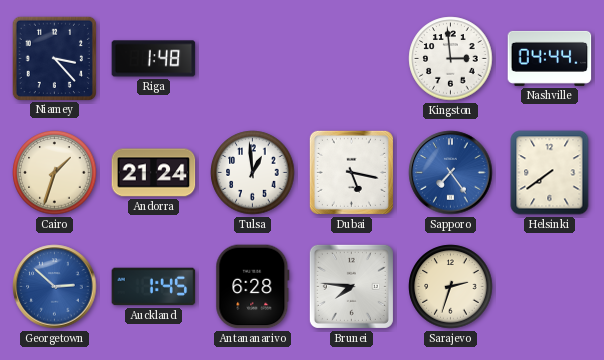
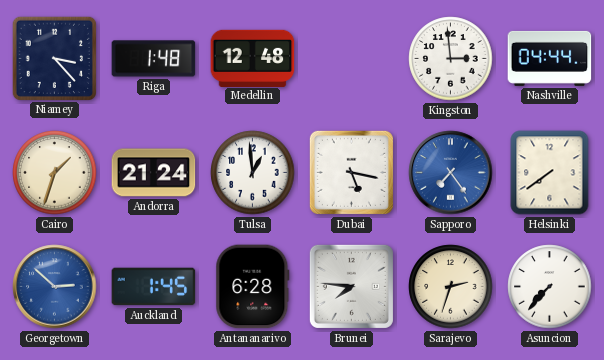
Medellin: none -> 12:48 (253, 58)
Asuncion: none -> 7:37 (550, 287)
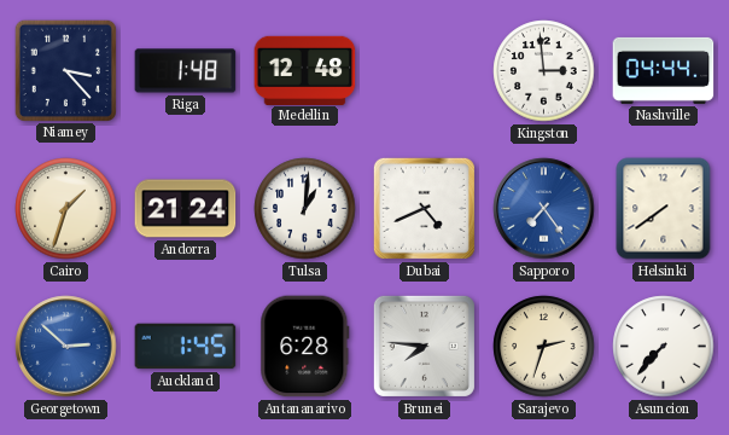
Tulsa: 12:59 -> 1:01 (305, 209)
Dubai: 5:17 -> 4:41 (424, 208)
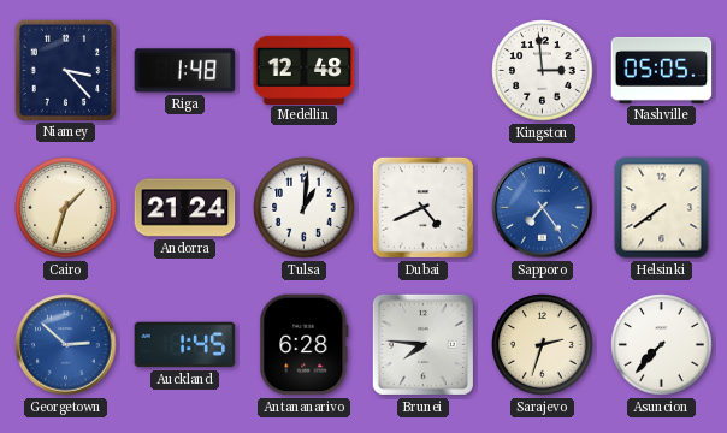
Nashville: 04:44 -> 05:05 (662, 70)
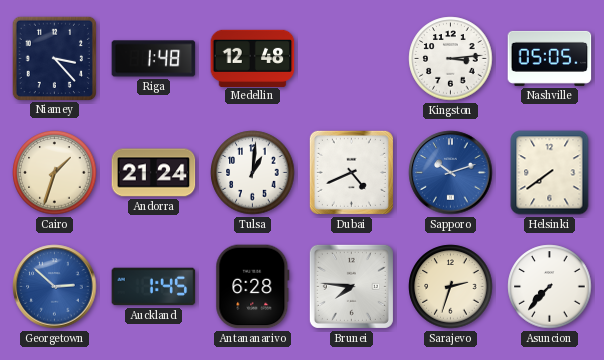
Kingston: 2:59 -> 3:14 (451, 59)
Sapporo: 7:24 -> 10:12 (451, 173)
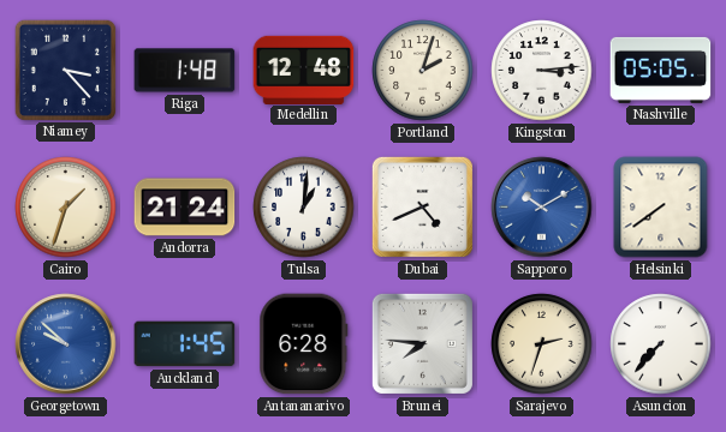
Portland: none -> 2:03 (423, 71)
Sapporo: 10:12 -> 10:10 (542, 208)
Georgetown: 2:52 -> 9:52 (66, 344)
